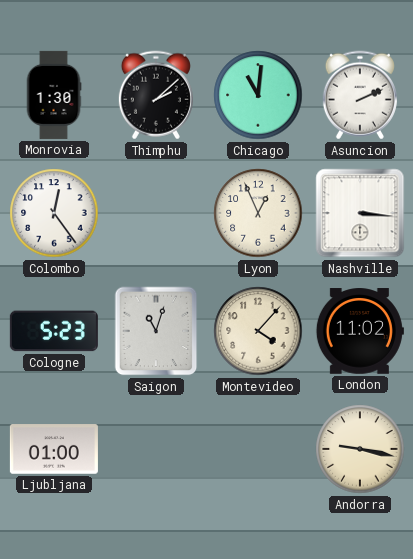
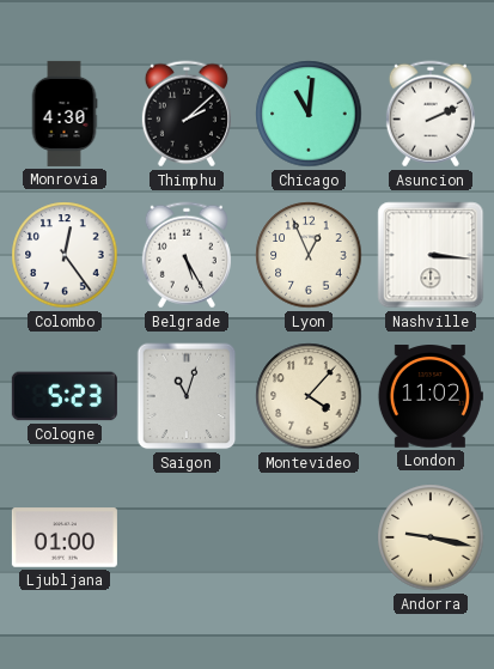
Monrovia: 1:30 -> 4:30 (65, 114)
Belgrade: none -> 5:25 (187, 255)
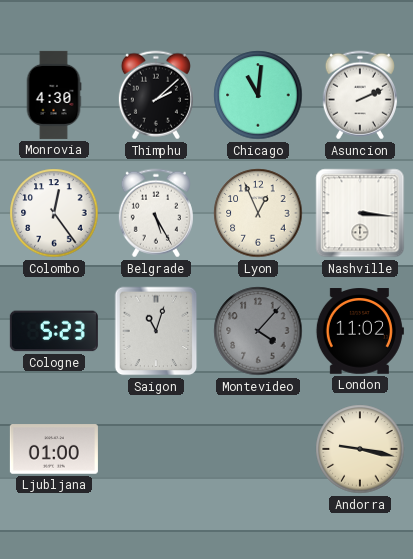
Montevideo dial: cream -> grey (258, 331)
